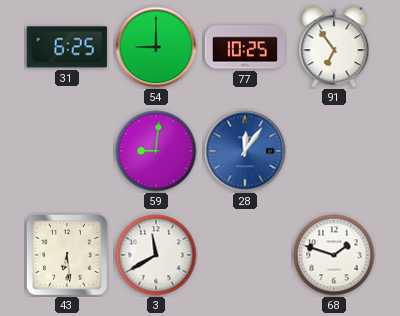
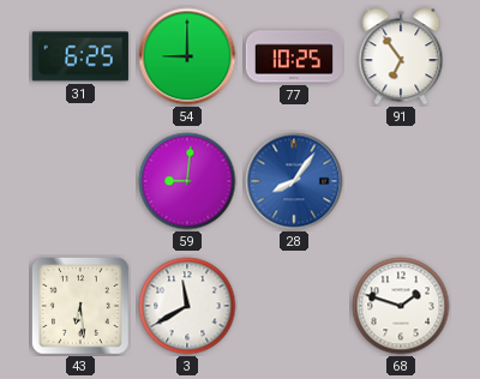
28: 12:06 -> 8:06 (294, 181)
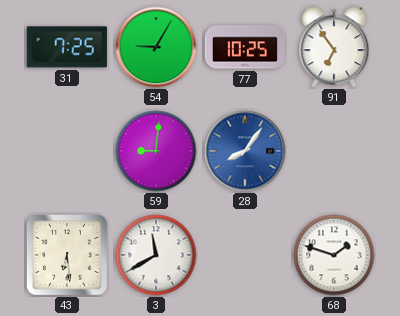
31: 6:25 -> 7:25 (67, 47)
54: 9:00 -> 9:05 (156, 47)
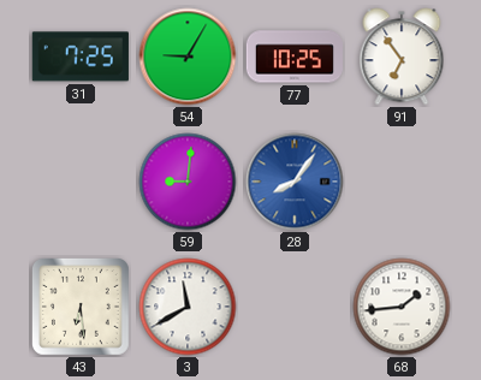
68: 1:48 -> 1:44 (402, 307)
